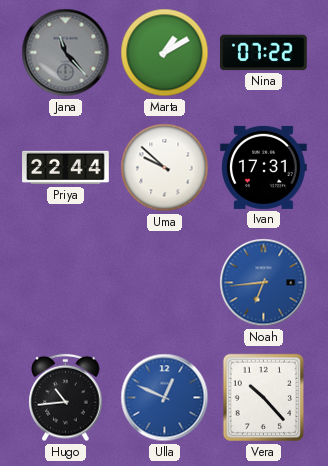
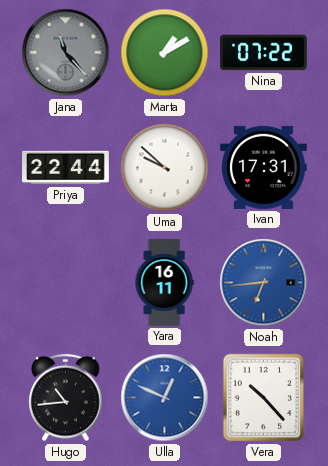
Yara: none -> 16:11 (164, 283)
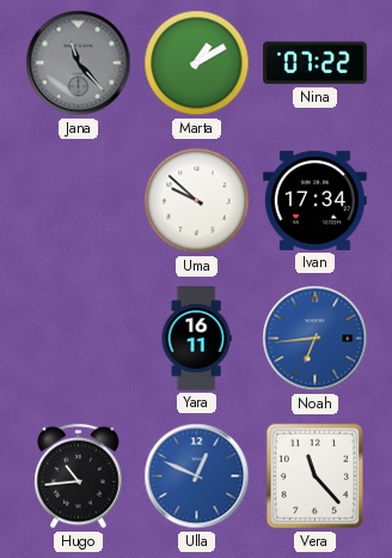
Priya: 22:44 -> none (66, 168)
Ivan: 17:31 -> 17:34 (316, 200)
Vera: 10:23 -> 11:23 (314, 477)
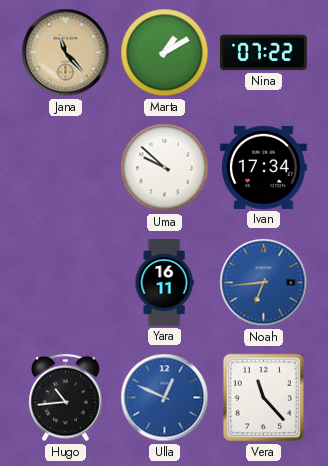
Jana dial: grey -> champagne (66, 53)
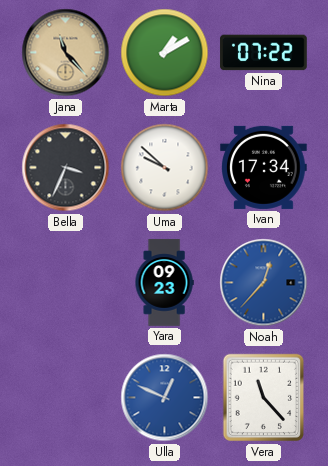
Bella: none -> 3:34 (66, 168)
Yara: 16:11 -> 09:23 (164, 283)
Noah: 6:44 -> 12:37 (264, 283)
Hugo: 10:44 -> none (66, 398)
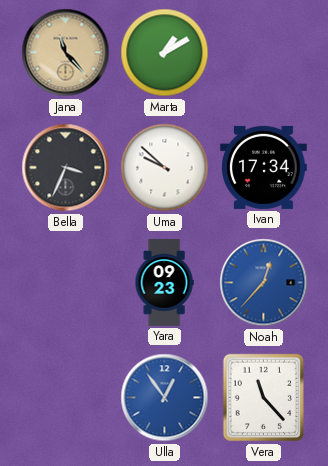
Nina: 07:22 -> none (264, 53)
Ulla: 12:49 -> 12:54 (165, 398)
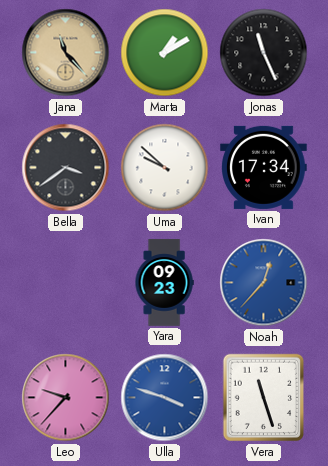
Jonas: none -> 11:26 (264, 53)
Bella: 3:34 -> 3:39 (66, 168)
Leo: none -> 9:37 (66, 398)
Ulla: 12:54 -> 3:48 (165, 398)
Vera: 11:23 -> 11:27 (263, 398)
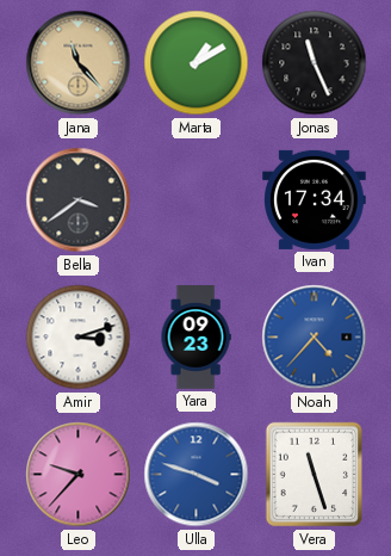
Uma: 9:52 -> none (165, 168)
Amir: none -> 3:12 (79, 338)
Noah: 12:37 -> 4:37 (315, 338)
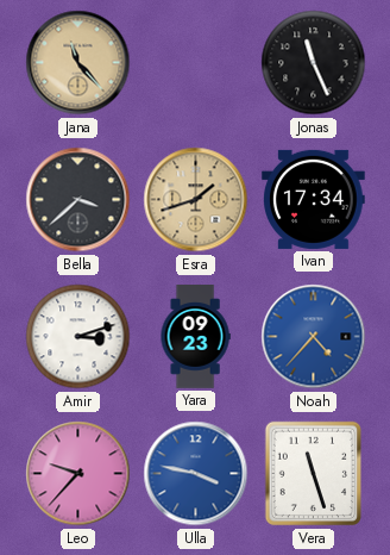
Marta: 1:10 -> none (197, 63)
Bella: 3:39 -> 3:38 (78, 200)
Esra: none -> 1:42 (196, 200)
Ulla: 3:48 -> 3:47 (196, 474)
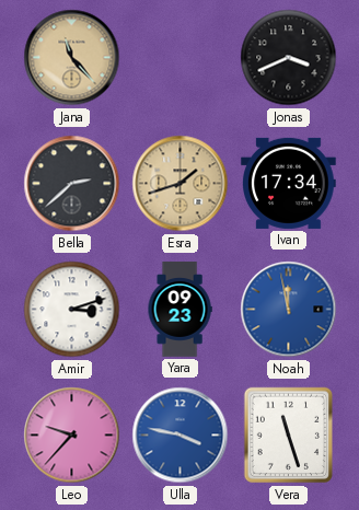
Jonas: 11:26 -> 3:41 (289, 58)
Bella: 3:38 -> 2:38 (72, 184)
Noah: 4:37 -> 11:58 (289, 310)
